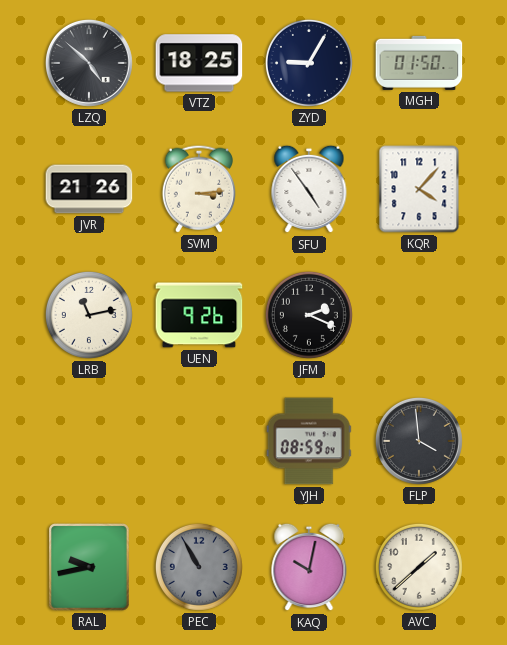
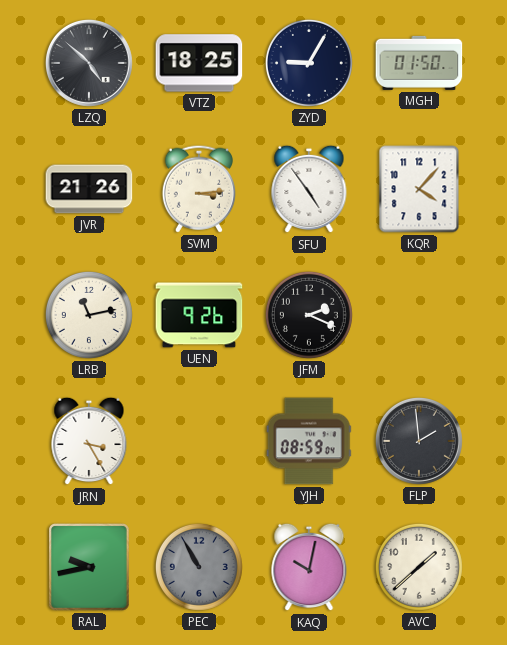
JRN: none -> 3:25 (89, 441)
FLP: 3:59 -> 1:59 (419, 441)
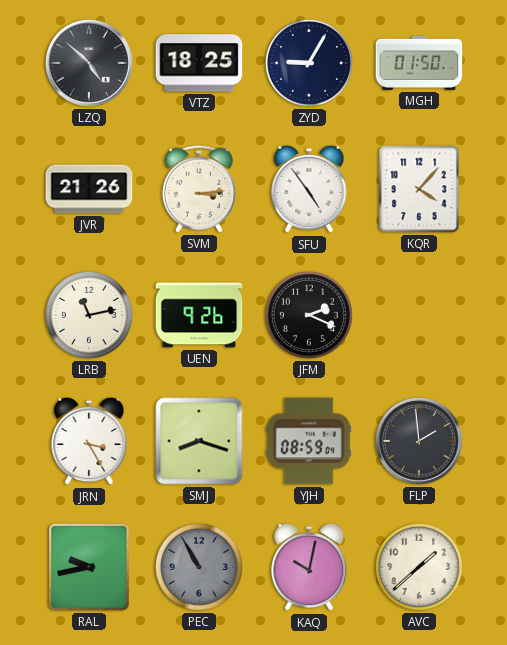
SMJ: none -> 8:18 (199, 441)
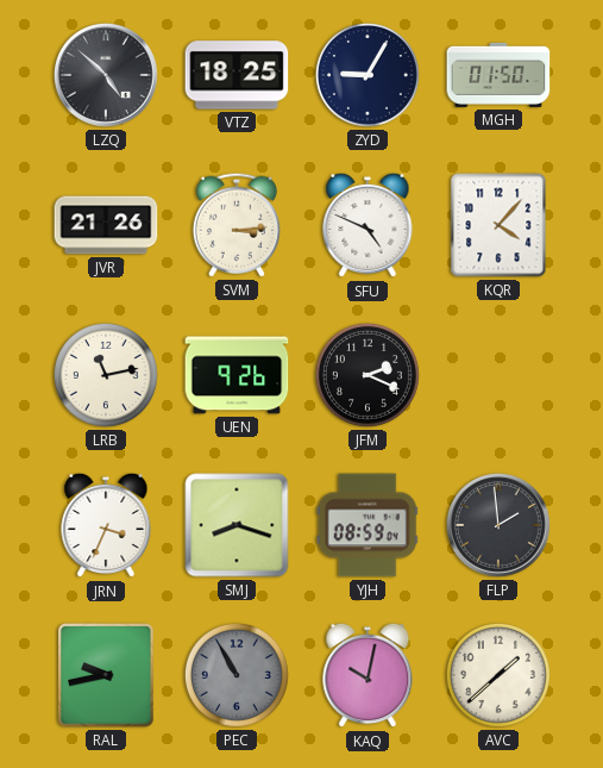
SFU: 4:54 -> 4:49 (368, 225)
JRN: 3:25 -> 3:34 (106, 525)
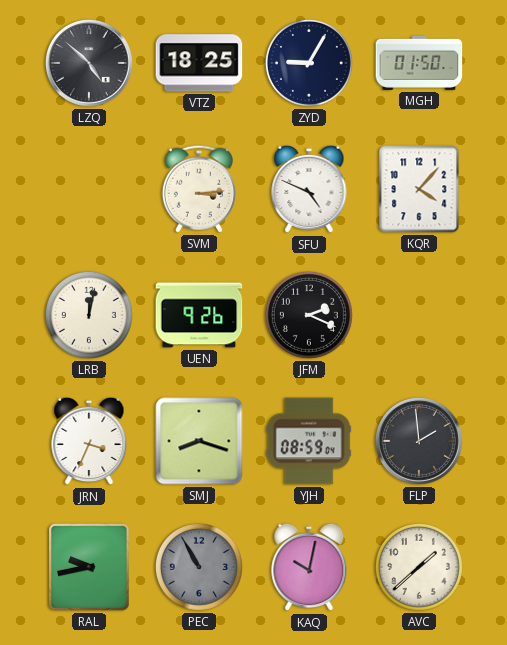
JVR: 21:26 -> none (106, 225)
LRB: 11:13 -> 12:02 (89, 315)
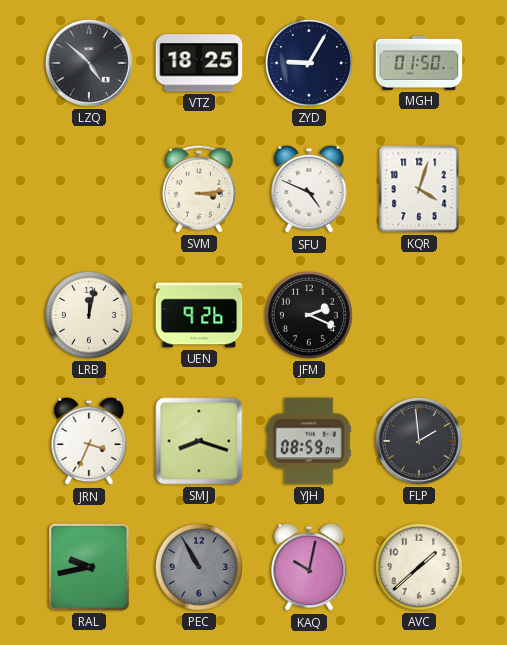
KQR: 4:07 -> 4:03 (419, 189)
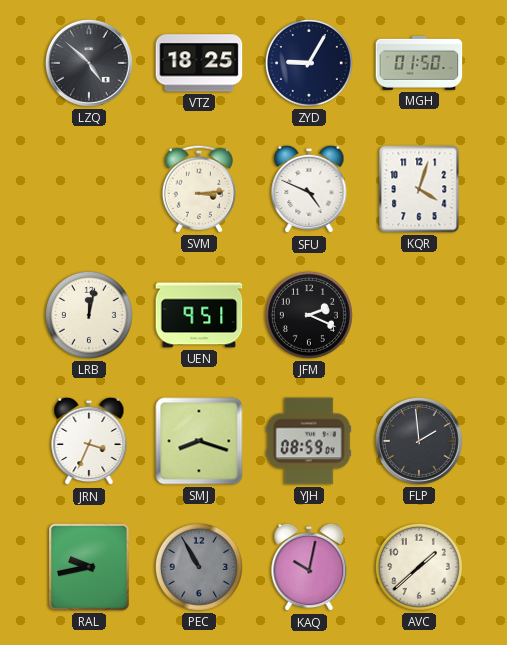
UEN: 9:26 -> 9:51 (199, 315)
